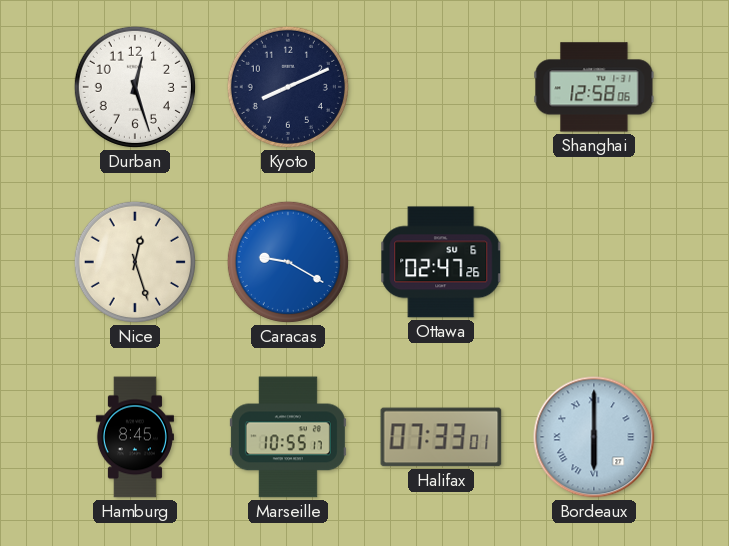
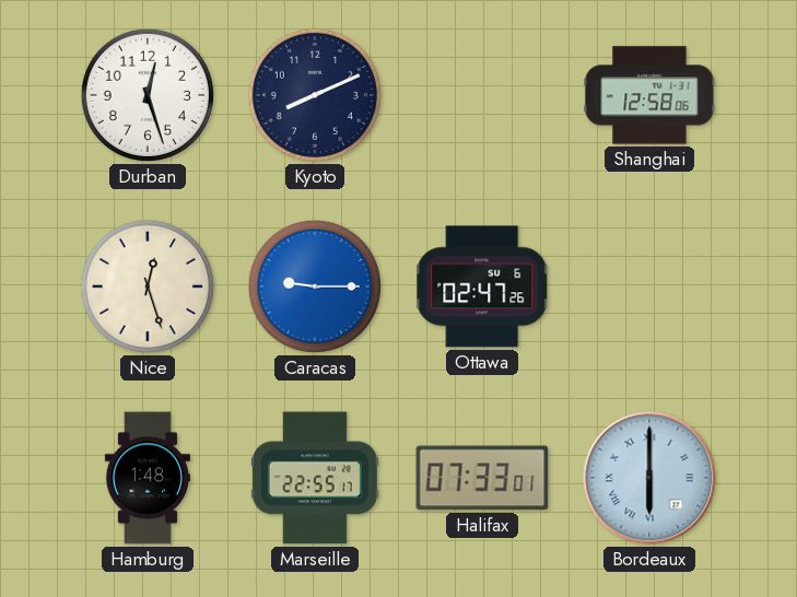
Caracas: 9:20 -> 9:15 (315, 286)
Hamburg: 8:45 -> 1:48 (148, 478)
Marseille: 10:55 -> 22:55 (315, 478)
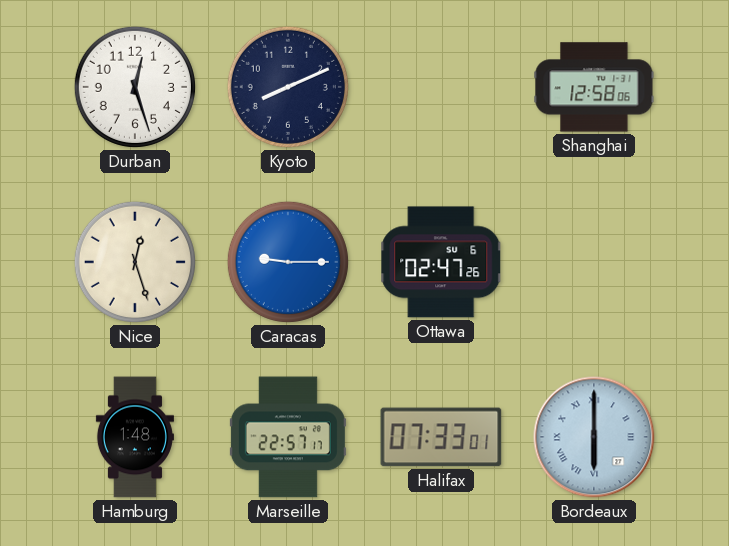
Marseille: 22:55 -> 22:57 (288, 437)
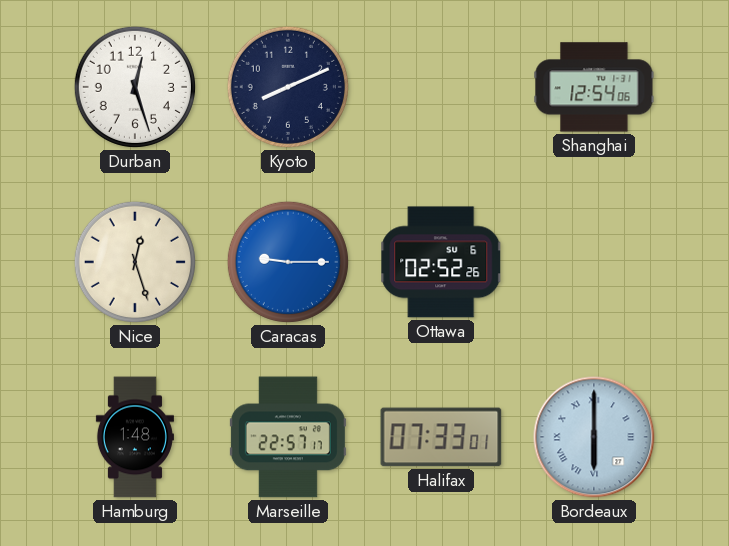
Shanghai: 12:58 -> 12:54 (594, 87)
Ottawa: 02:47 -> 02:52 (441, 262)
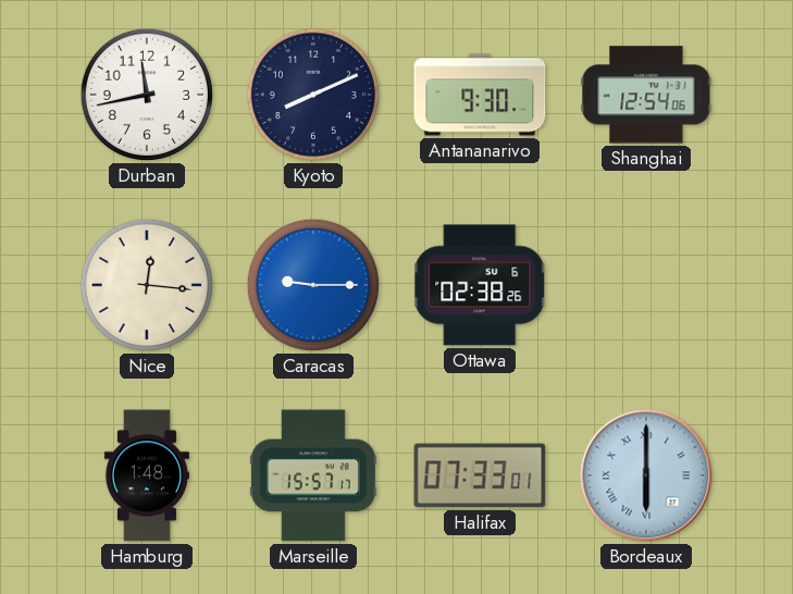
Durban: 12:27 -> 11:43 (147, 95)
Antananarivo: none -> 9:30 (480, 95)
Nice: 12:27 -> 12:16 (147, 285)
Ottawa: 02:52 -> 02:38 (480, 285)
Marseille: 22:57 -> 15:57 (313, 475)
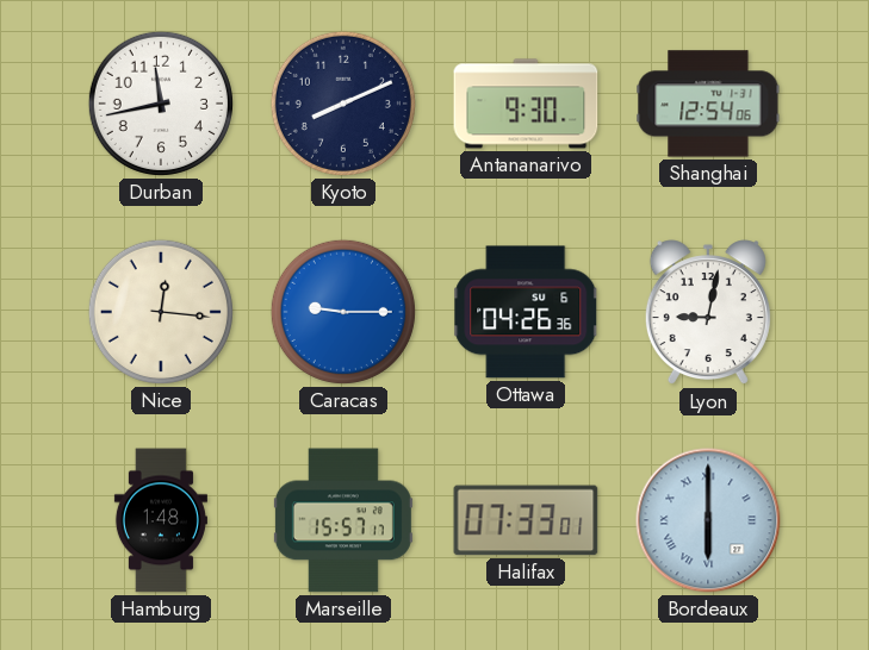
Ottawa: 02:38 -> 04:26 (526, 312)
Lyon: none -> 9:02 (708, 313)
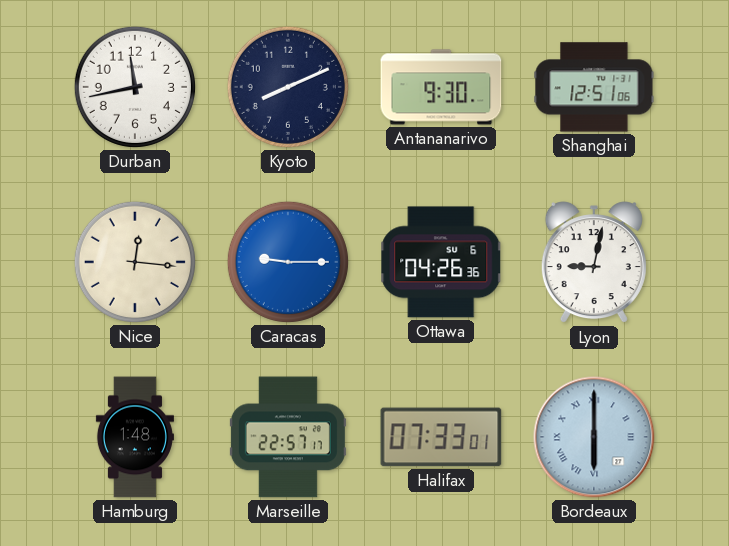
Shanghai: 12:54 -> 12:51 (594, 87)
Marseille: 15:57 -> 22:57 (288, 437)
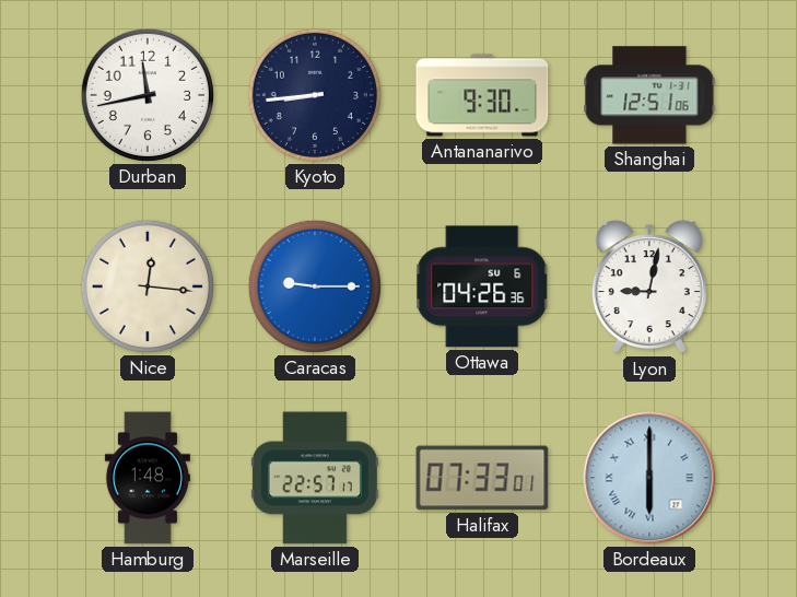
Kyoto: 8:11 -> 8:44 (315, 95)
